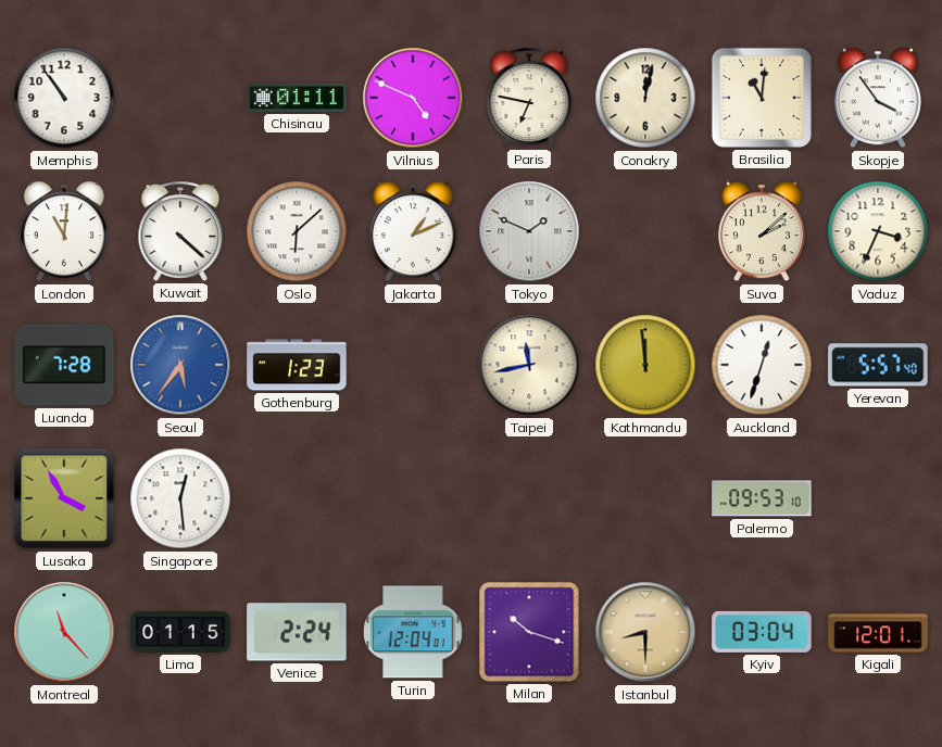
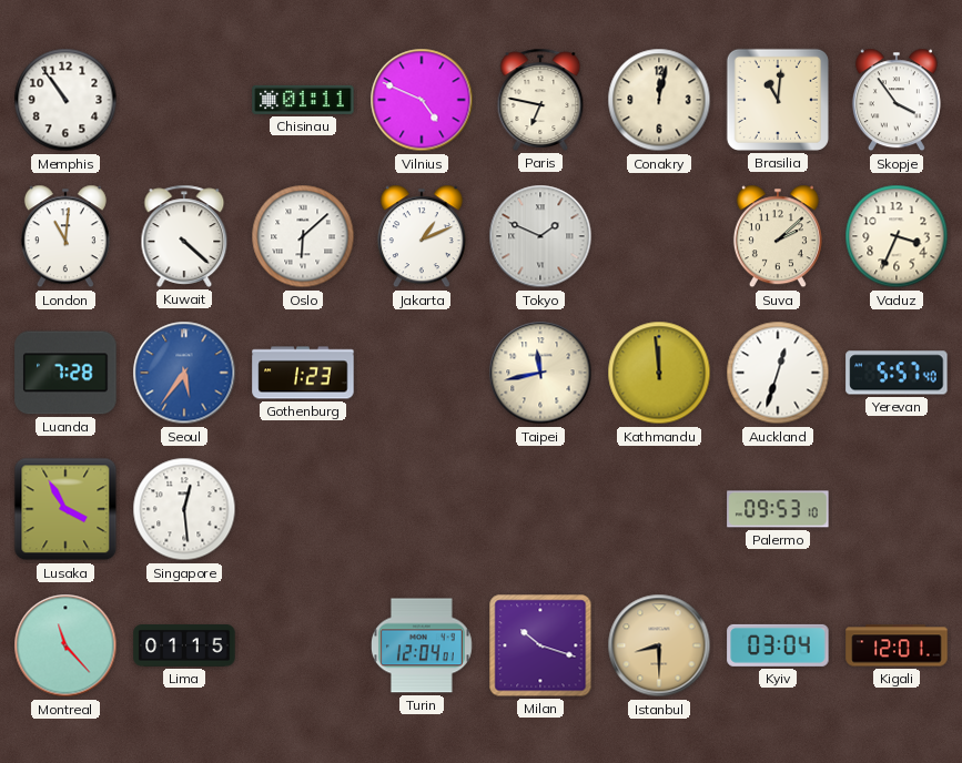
Venice: 2:24 -> none (297, 632)
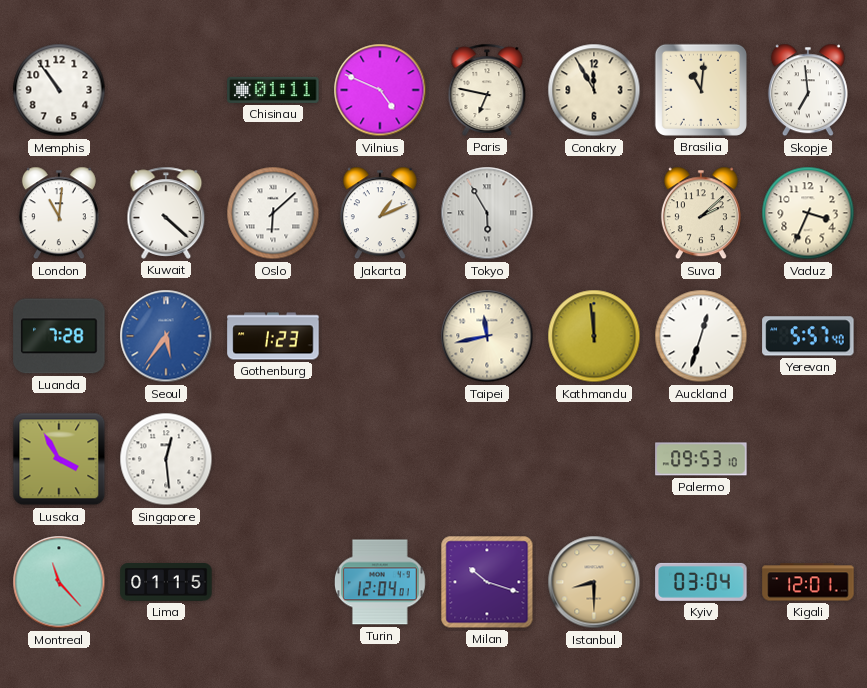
Conakry: 12:02 -> 11:55 (594, 90)
Skopje: 3:54 -> 6:59 (808, 90)
Tokyo: 1:49 -> 5:55 (487, 213)
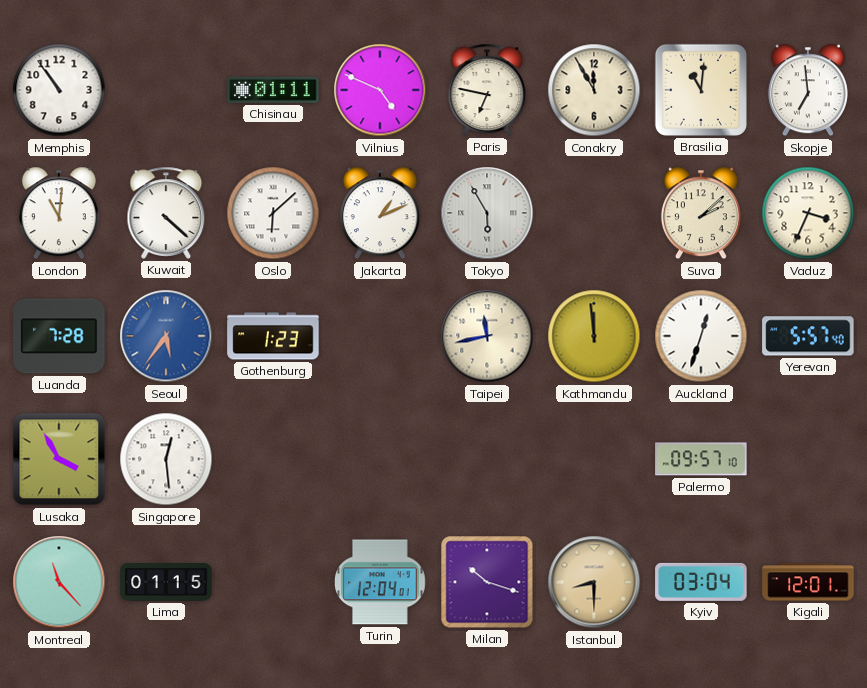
Palermo: 09:53 -> 09:57 (701, 459)
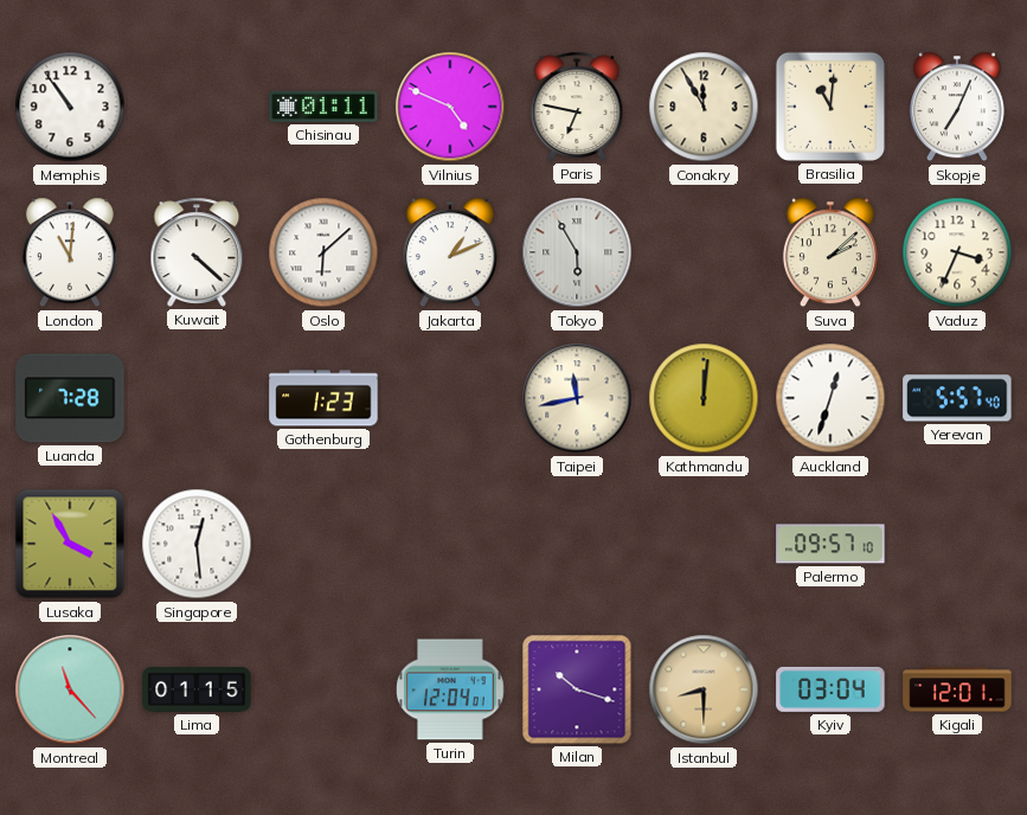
Skopje: 6:59 -> 7:04 (957, 107)
Seoul: 5:36 -> none (166, 336)
Kathmandu: 11:59 -> 12:01 (704, 398)
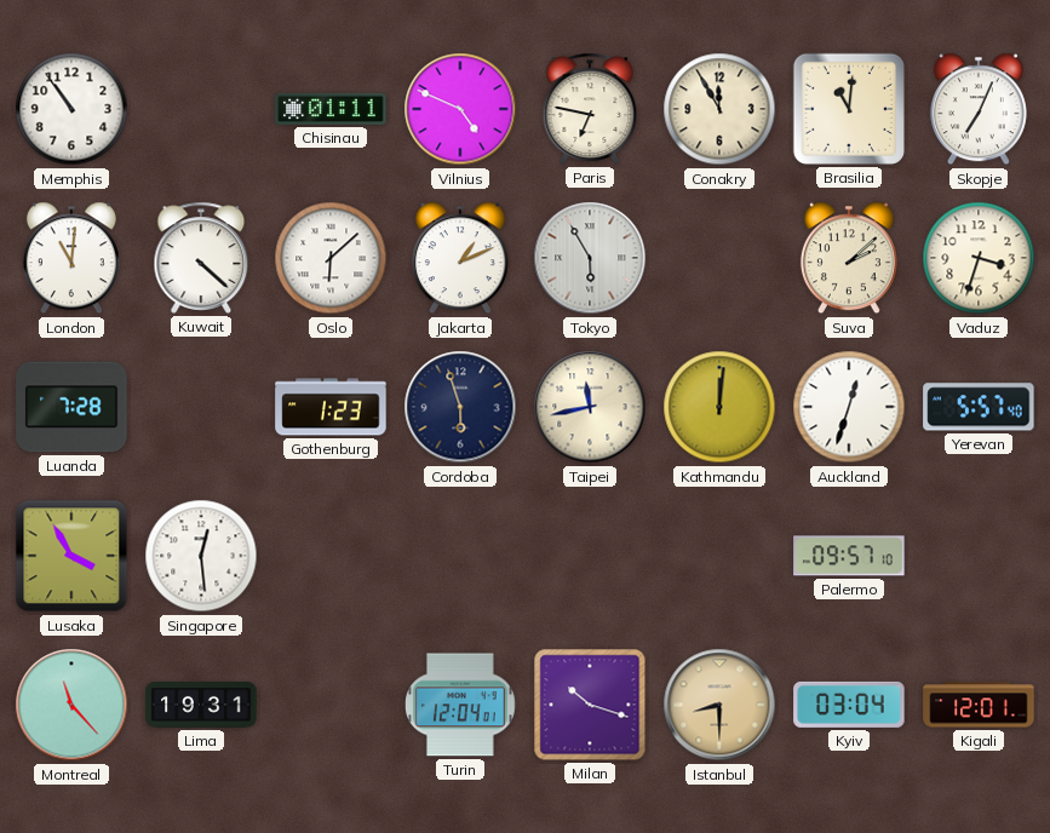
Vaduz: 3:34 -> 3:33 (979, 258)
Cordoba: none -> 5:57 (460, 407)
Lima: 01:15 -> 19:31 (201, 706)
